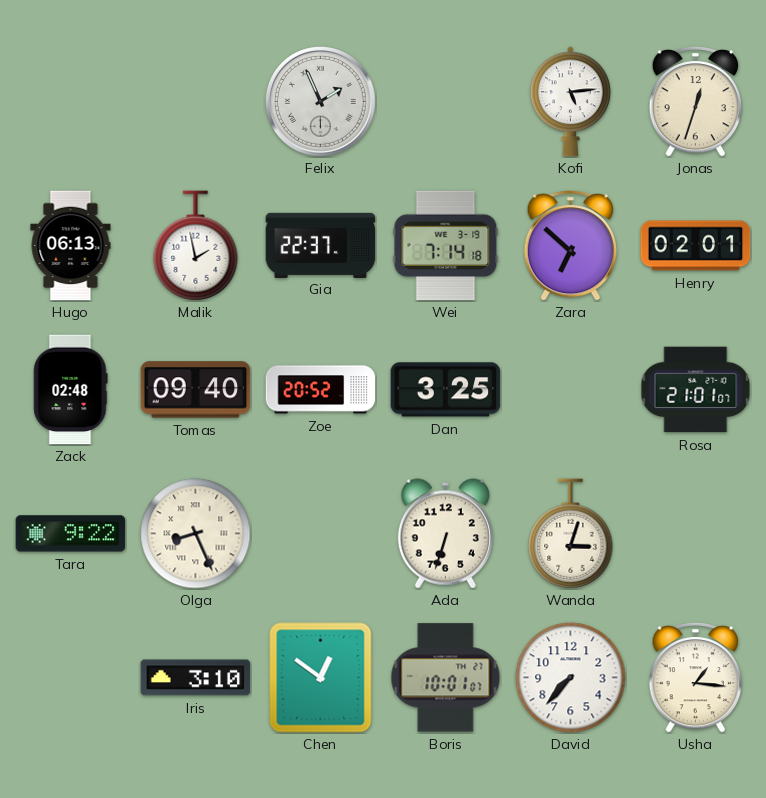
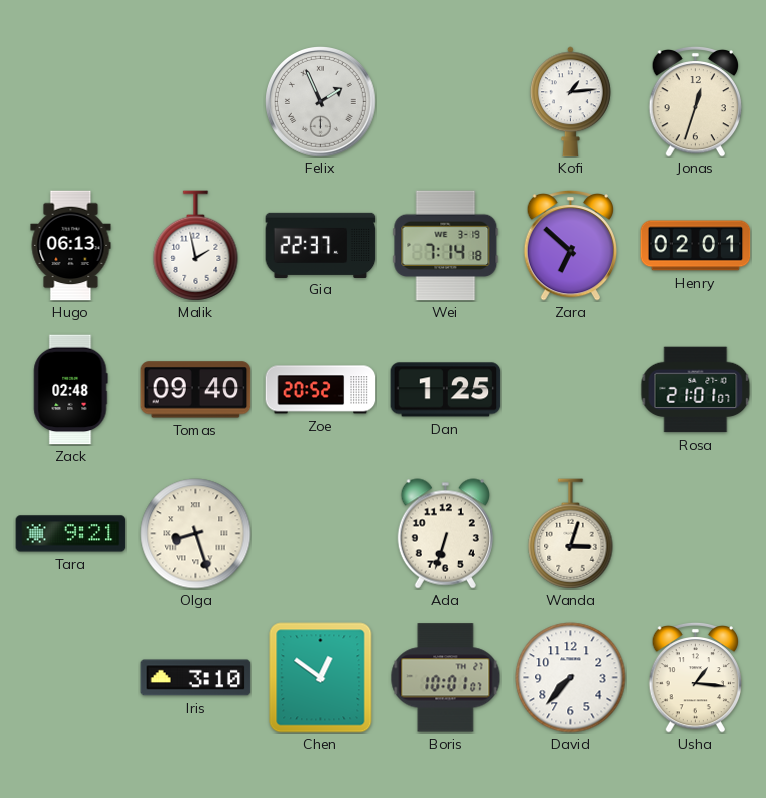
Kofi: 5:14 -> 1:14 (570, 102)
Dan: 3:25 -> 1:25 (446, 390)
Tara: 9:22 -> 9:21 (71, 534)
Olga: 8:26 -> 8:27 (196, 534)
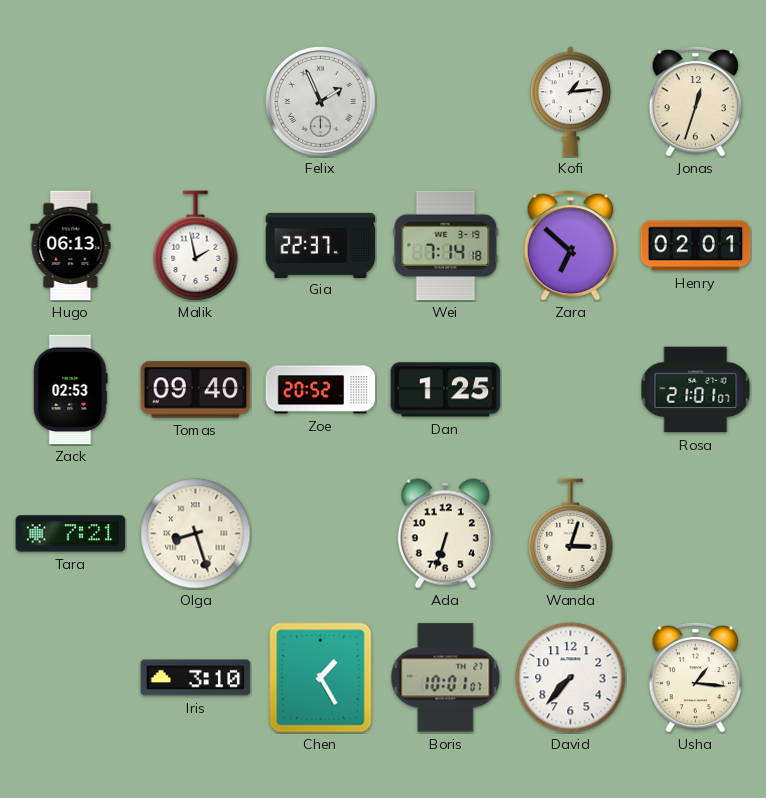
Zack: 02:48 -> 02:53 (71, 390)
Tara: 9:21 -> 7:21 (71, 534)
Chen: 12:51 -> 1:25 (321, 678)
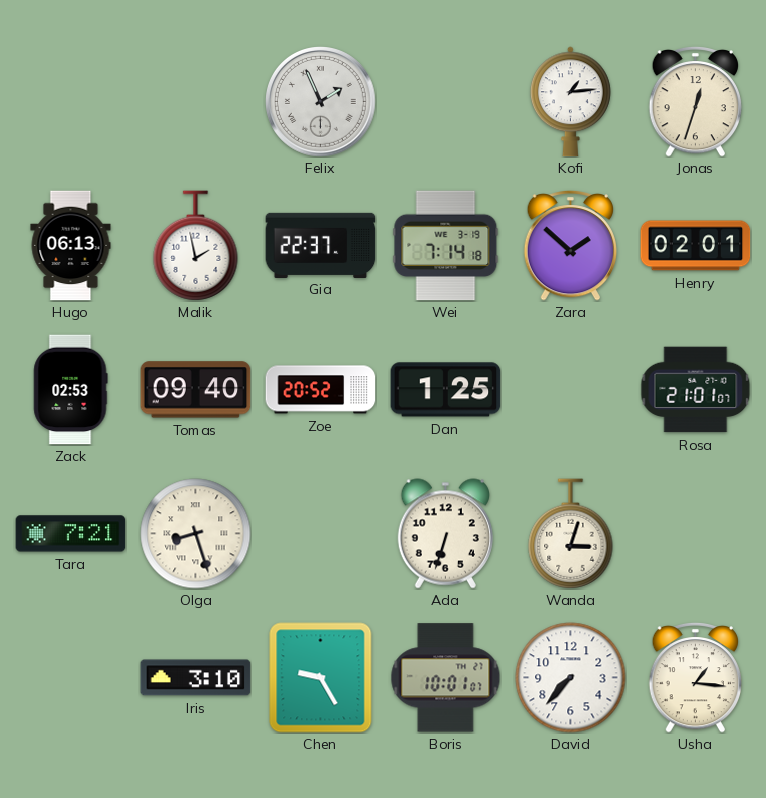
Zara: 6:52 -> 1:52 (570, 245)
Chen: 1:25 -> 9:25 (321, 678)
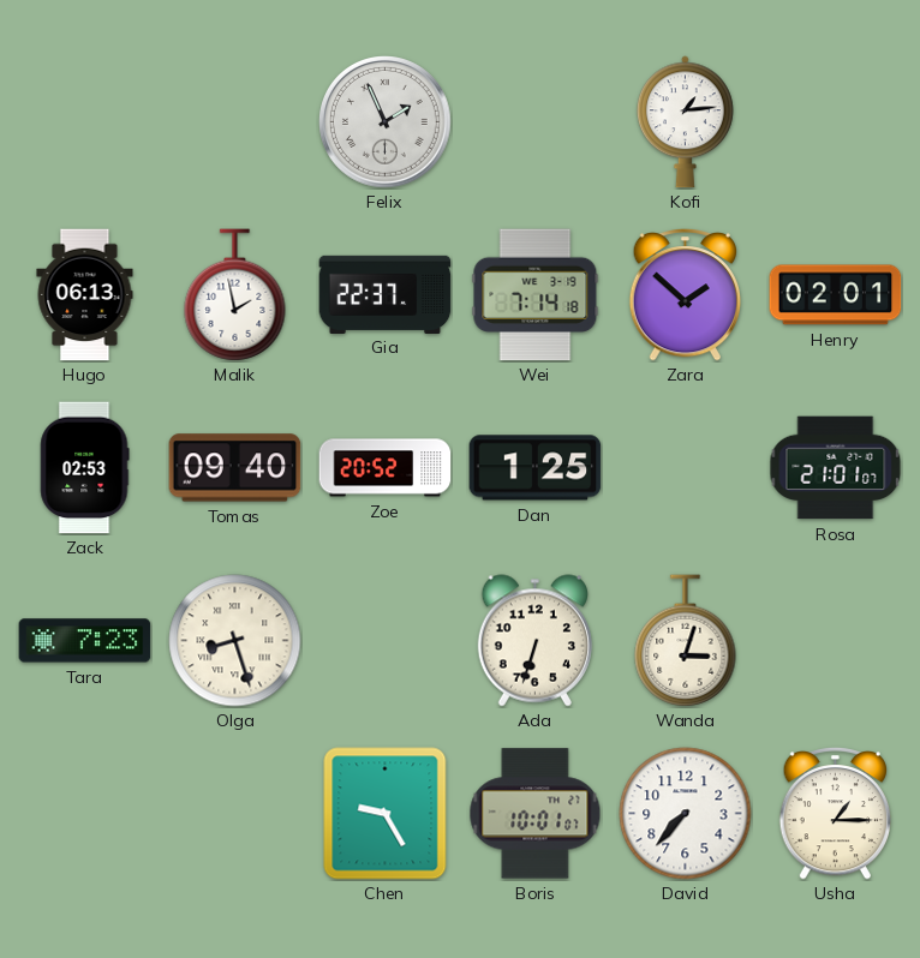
Jonas: 12:33 -> none (695, 101)
Tara: 7:21 -> 7:23 (85, 641)
Iris: 3:10 -> none (196, 678)
Usha: 1:16 -> 1:15 (835, 813)
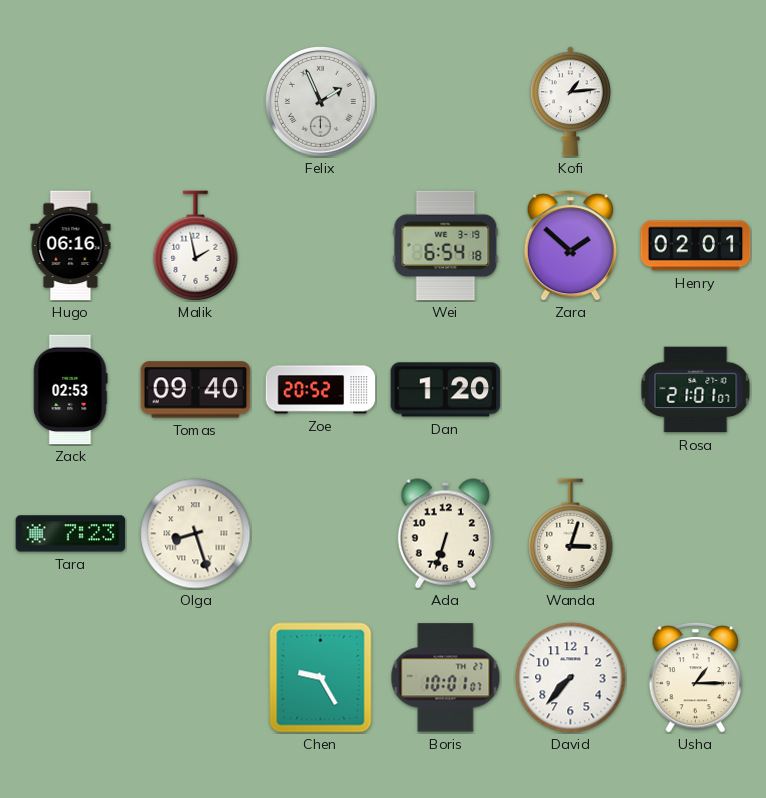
Hugo: 06:13 -> 06:16 (71, 246)
Gia: 22:37 -> none (386, 294)
Wei: 7:14 -> 6:54 (446, 246)
Dan: 1:25 -> 1:20 (446, 390)
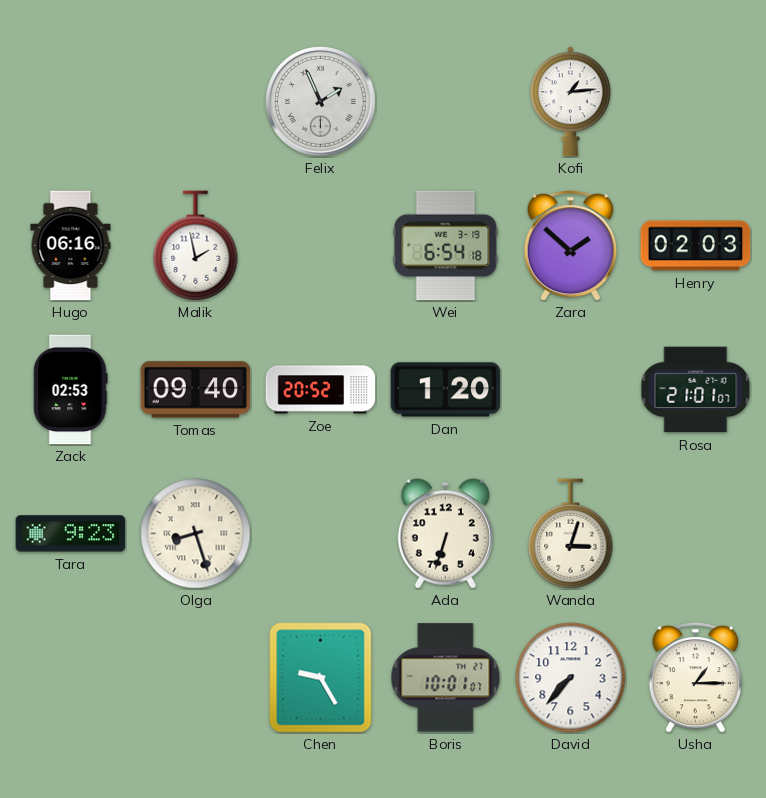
Henry: 02:01 -> 02:03 (696, 246)
Tara: 7:23 -> 9:23 (71, 534)
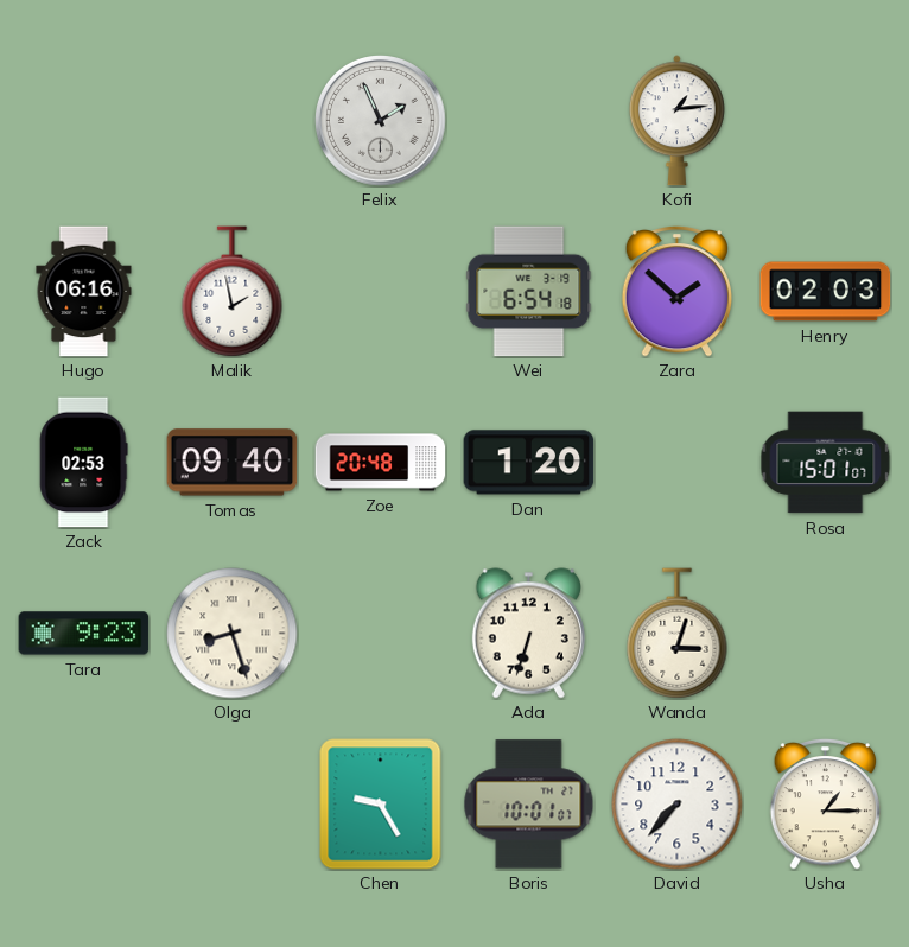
Zoe: 20:52 -> 20:48 (381, 463)
Rosa: 21:01 -> 15:01 (826, 463)
